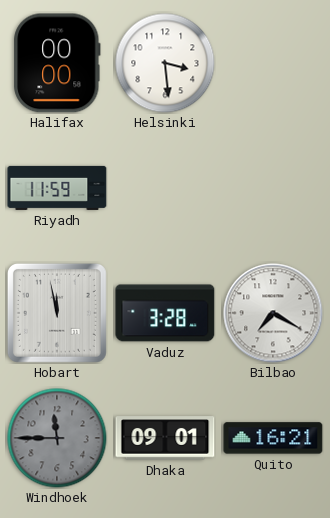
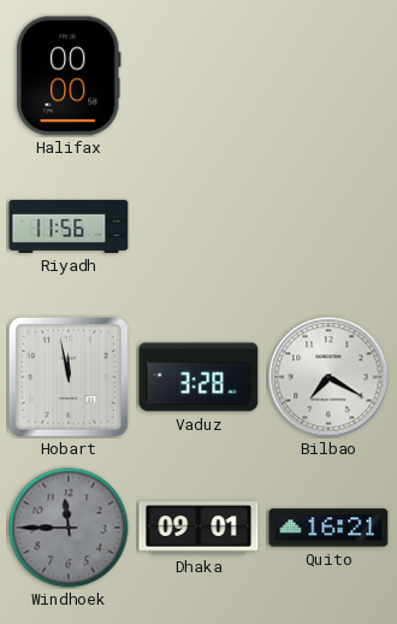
Helsinki: 3:29 -> none (165, 63)
Riyadh: 11:59 -> 11:56 (69, 226)
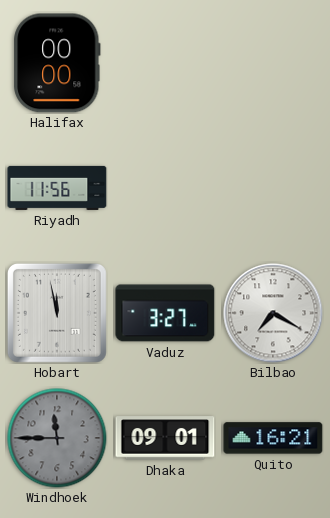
Vaduz: 3:28 -> 3:27 (165, 313)
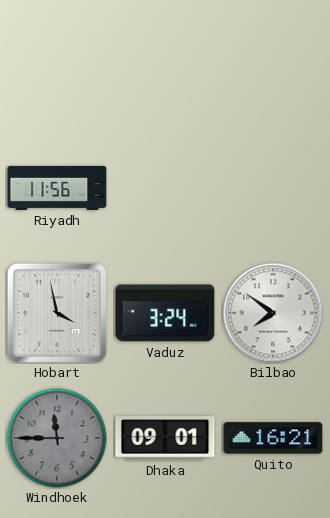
Halifax: 00:00 -> none (57, 63)
Hobart: 11:58 -> 3:58 (57, 313)
Vaduz: 3:27 -> 3:24 (165, 313)
Bilbao: 7:20 -> 7:51 (273, 313)
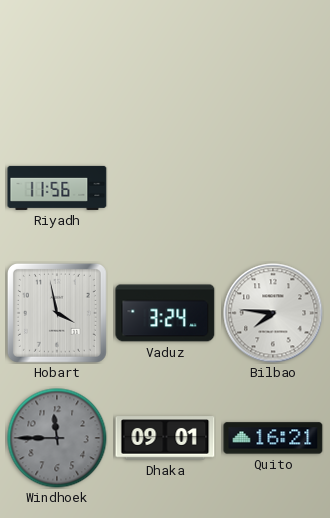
Bilbao: 7:51 -> 7:46 (273, 313)
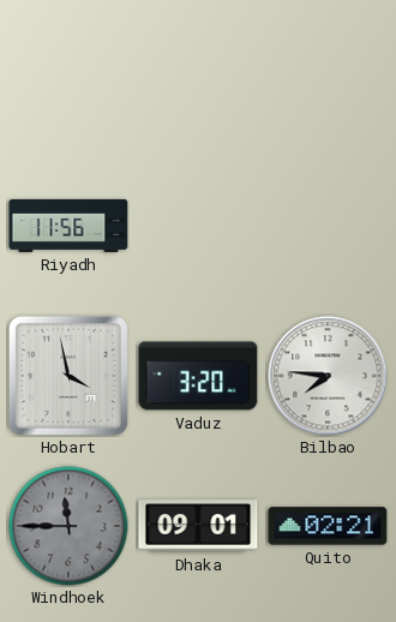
Vaduz: 3:24 -> 3:20 (198, 376)
Quito: 16:21 -> 02:21 (328, 526)
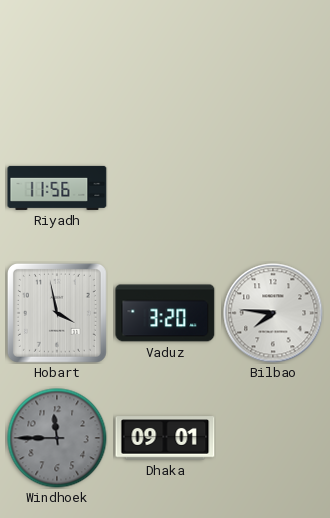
Quito: 02:21 -> none (328, 526)
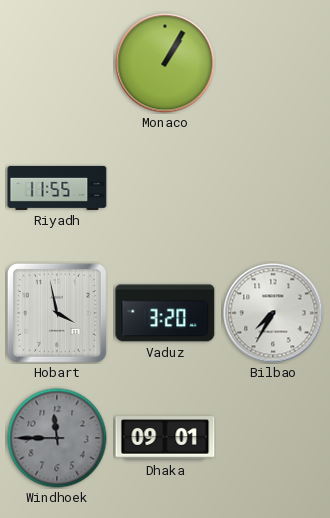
Monaco: none -> 1:05 (165, 63)
Riyadh: 11:56 -> 11:55 (57, 188)
Bilbao: 7:46 -> 7:35 (273, 313)
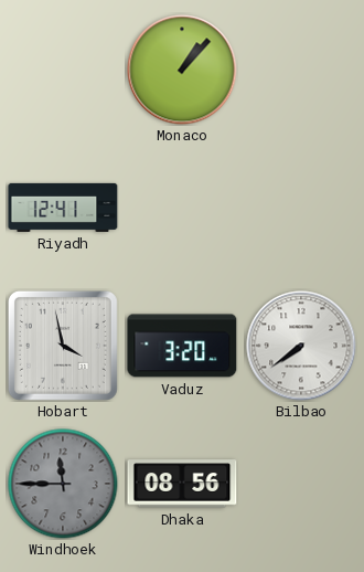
Monaco: 1:05 -> 1:07 (182, 70)
Riyadh: 11:55 -> 12:41 (63, 208)
Bilbao: 7:35 -> 7:39 (301, 346)
Dhaka: 09:01 -> 08:56 (182, 484)
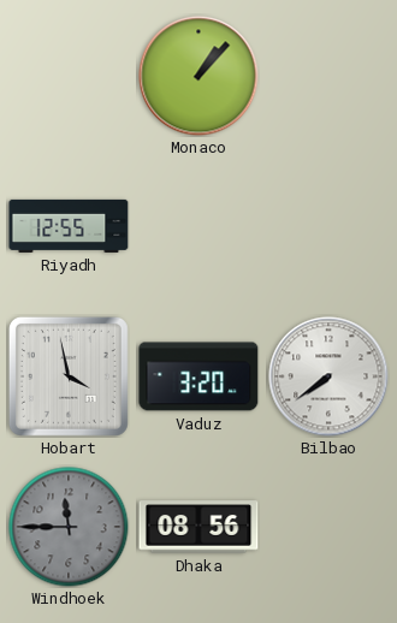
Riyadh: 12:41 -> 12:55 (69, 226)
